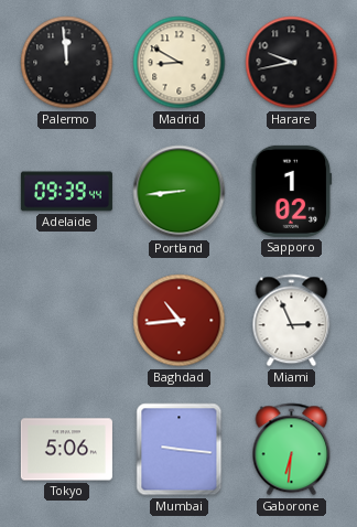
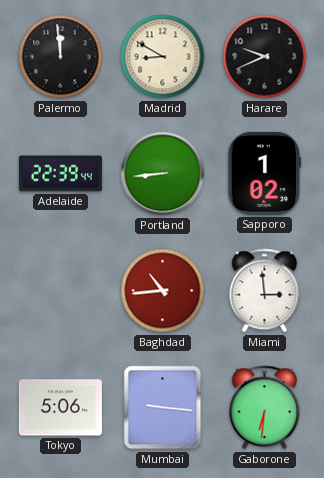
Harare: 9:43 -> 9:41 (265, 57)
Adelaide: 09:39 -> 22:39 (60, 174)
Miami: 2:56 -> 2:59 (265, 291)
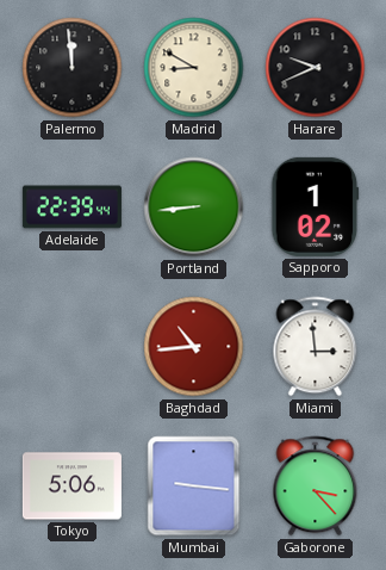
Gaborone: 6:31 -> 3:23 (316, 487)
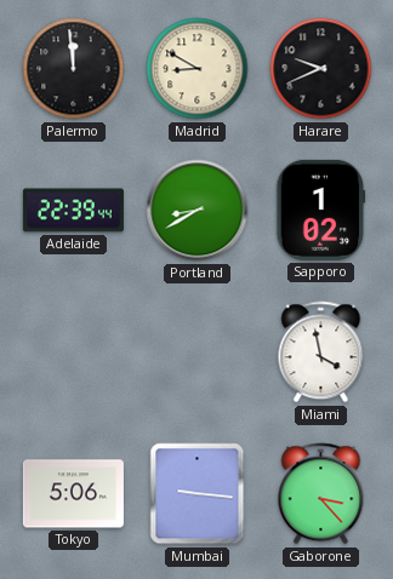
Portland: 8:44 -> 8:40 (198, 211)
Baghdad: 10:44 -> none (194, 347)
Miami: 2:59 -> 3:58 (321, 352)
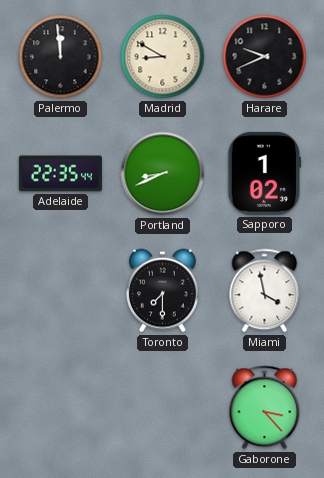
Adelaide: 22:39 -> 22:35 (60, 174)
Portland: 8:40 -> 8:41 (163, 174)
Toronto: none -> 7:30 (162, 291)
Tokyo: 5:06 -> none (73, 494)
Mumbai: 9:16 -> none (198, 494)
